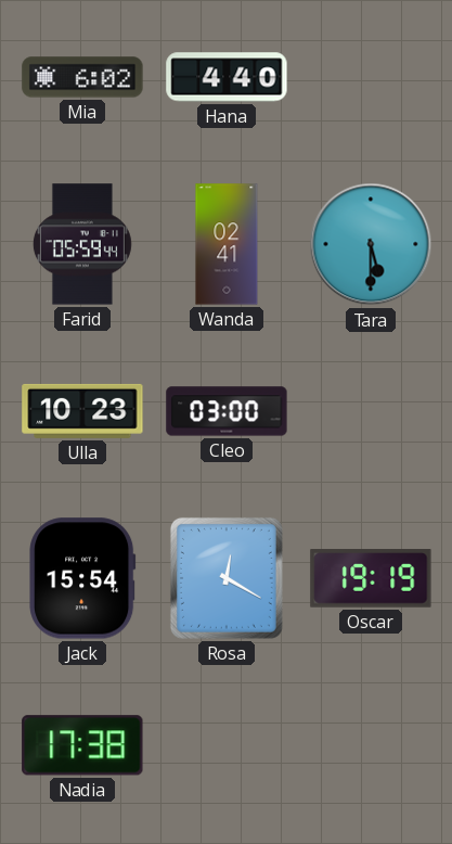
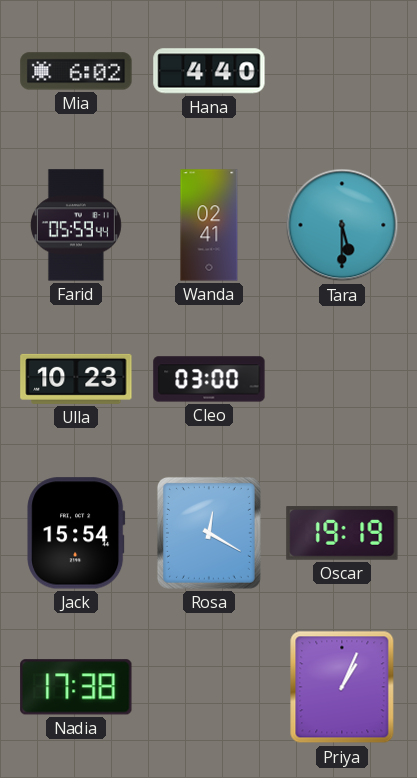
Priya: none -> 1:04 (342, 687)
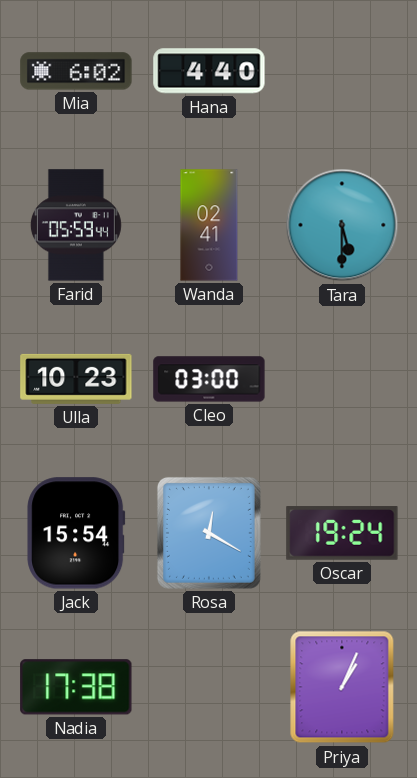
Oscar: 19:19 -> 19:24 (342, 533)
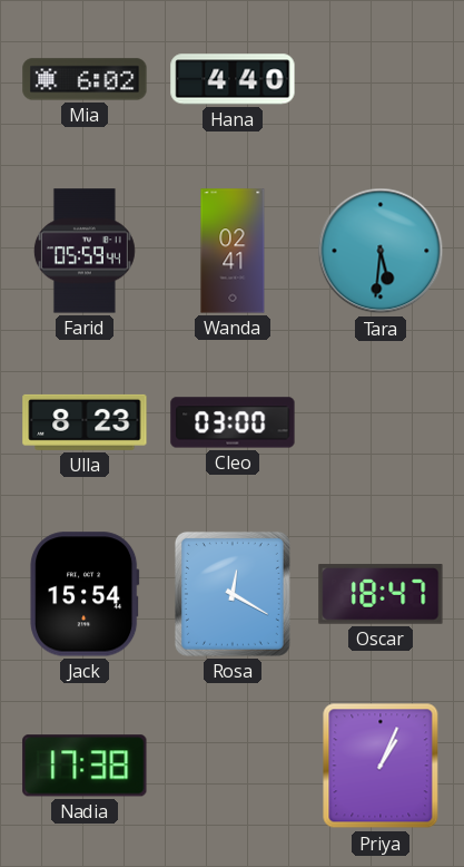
Tara: 5:30 -> 5:31 (381, 251)
Ulla: 10:23 -> 8:23 (85, 422)
Oscar: 19:24 -> 18:47 (381, 594)
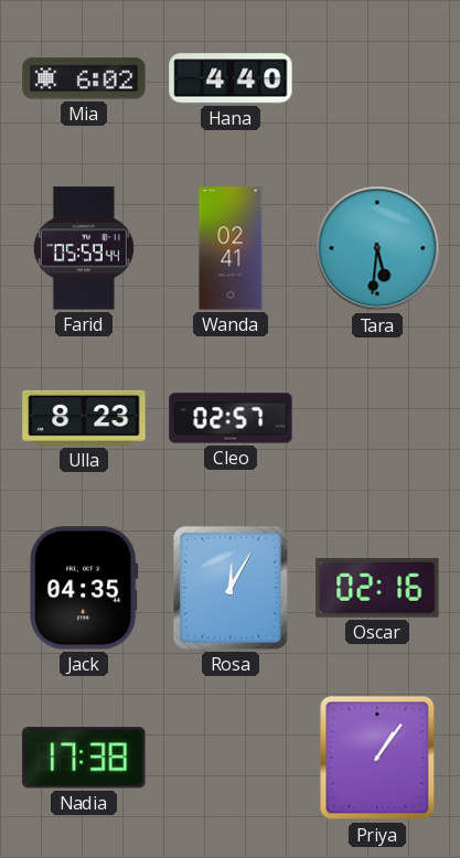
Cleo: 03:00 -> 02:57 (231, 418)
Jack: 15:54 -> 04:35 (84, 588)
Rosa: 12:20 -> 12:05 (231, 588)
Oscar: 18:47 -> 02:16 (377, 588)
Priya: 1:04 -> 1:06 (377, 758)
